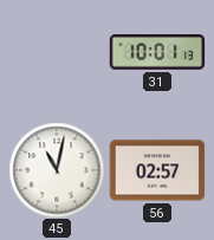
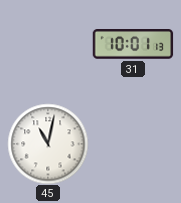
56: 02:57 -> none (157, 170)
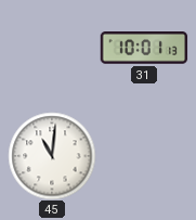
45: 11:02 -> 11:01 (52, 156)
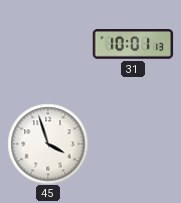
45: 11:01 -> 3:57 (48, 144)
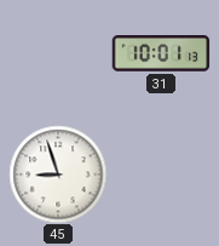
45: 3:57 -> 8:57 (58, 175)
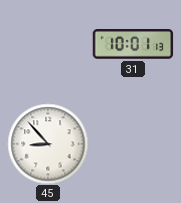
45: 8:57 -> 8:53 (48, 144)
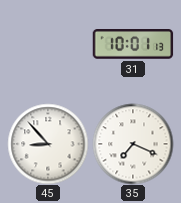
35: none -> 7:19 (133, 144)
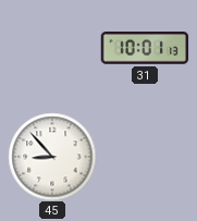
35: 7:19 -> none (133, 144)
